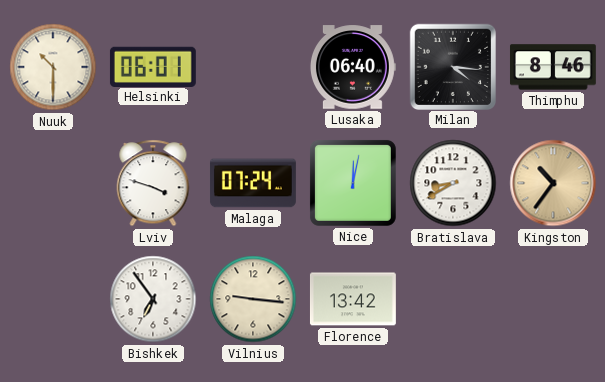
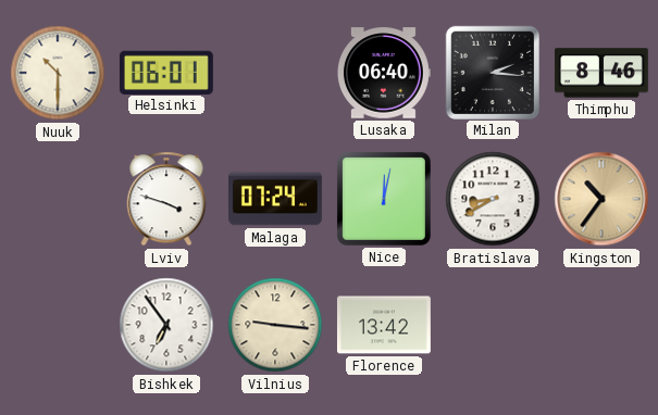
Milan: 4:16 -> 2:16 (492, 72)
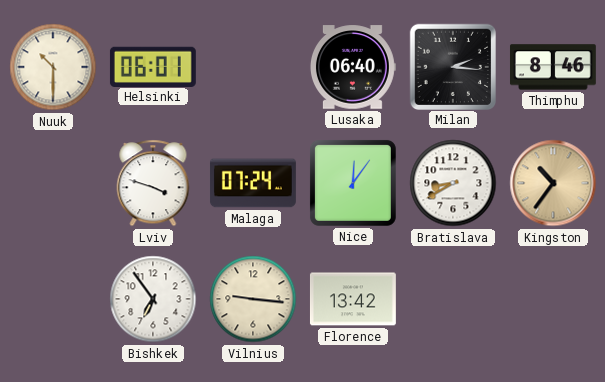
Nice: 12:02 -> 12:06 (353, 183)
